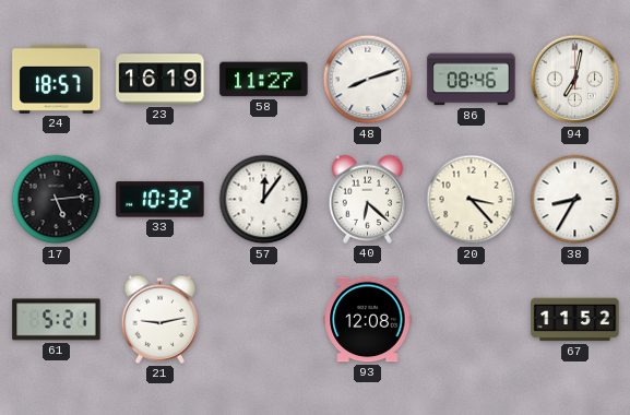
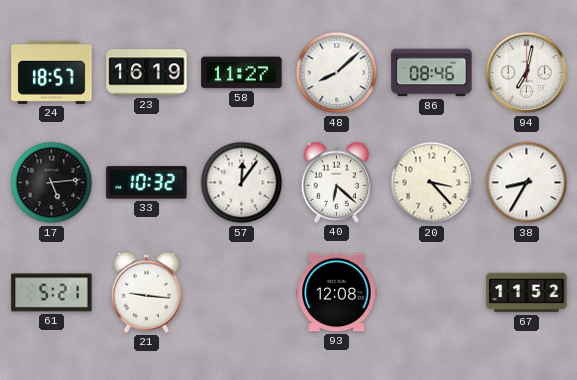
48: 8:12 -> 8:08 (337, 73)
21: 9:13 -> 9:16 (147, 292)
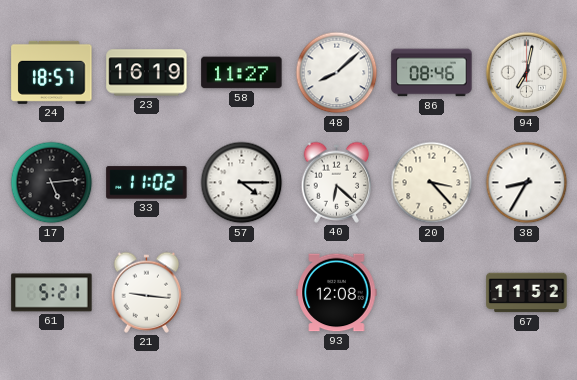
33: 10:32 -> 11:02 (147, 183)
57: 12:06 -> 4:15 (242, 183)
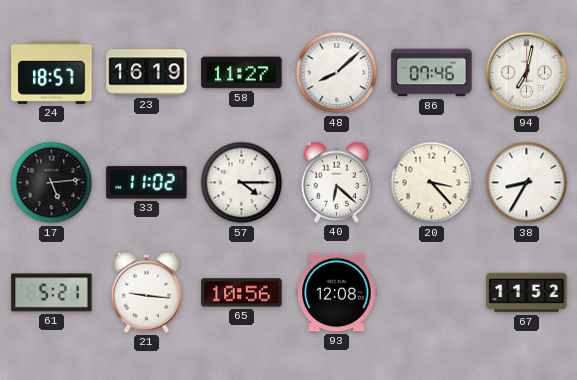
86: 08:46 -> 07:46 (432, 73)
65: none -> 10:56 (242, 293)
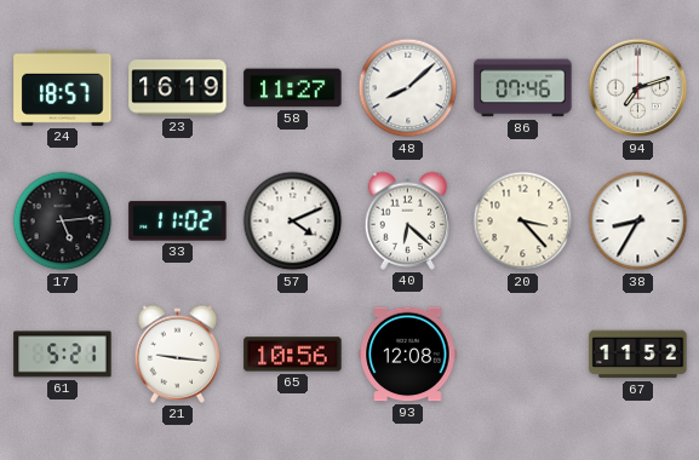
94: 7:02 -> 7:12 (638, 88)
57: 4:15 -> 4:11 (293, 222)
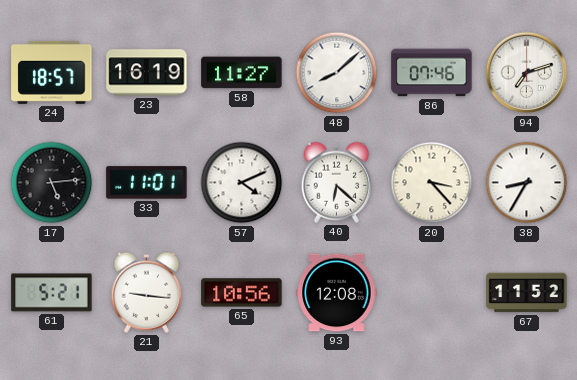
33: 11:02 -> 11:01 (147, 183)
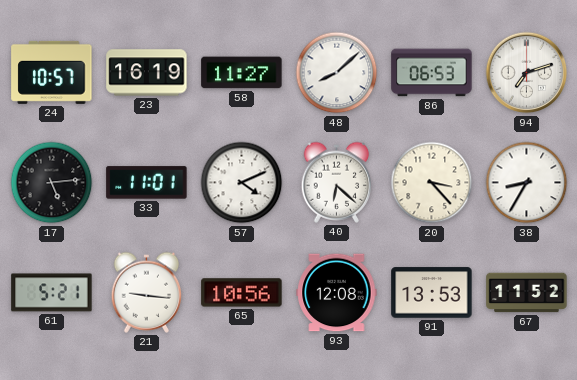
24: 18:57 -> 10:57 (52, 72)
86: 07:46 -> 06:53 (432, 73)
91: none -> 13:53 (432, 293)
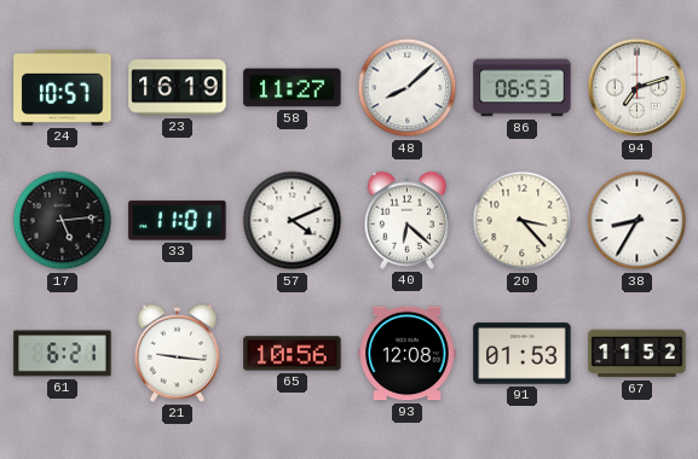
61: 5:21 -> 6:21 (63, 354)
91: 13:53 -> 01:53 (523, 354)
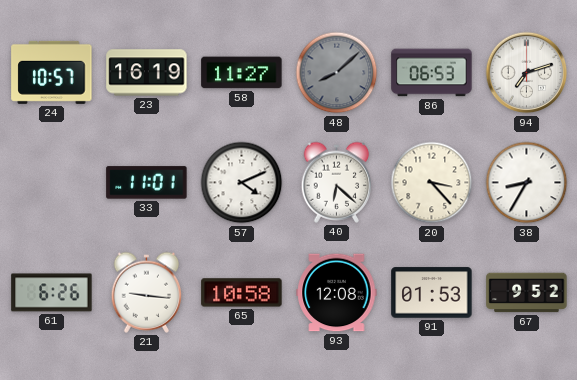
48 dial: white -> grey (337, 73)
17: 5:14 -> none (63, 221)
61: 6:21 -> 6:26 (52, 293)
65: 10:56 -> 10:58 (242, 293)
67: 11:52 -> 9:52 (527, 293)
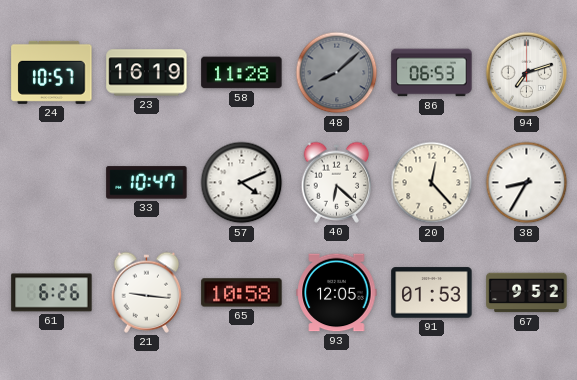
58: 11:27 -> 11:28 (242, 73)
33: 11:01 -> 10:47 (147, 183)
20: 3:23 -> 12:23 (432, 183)
93: 12:08 -> 12:05 (337, 293)
